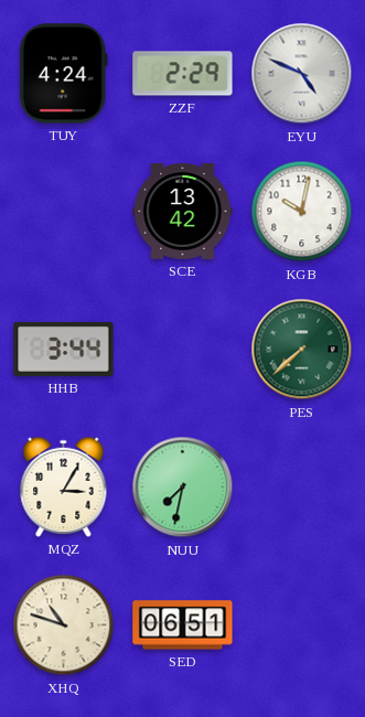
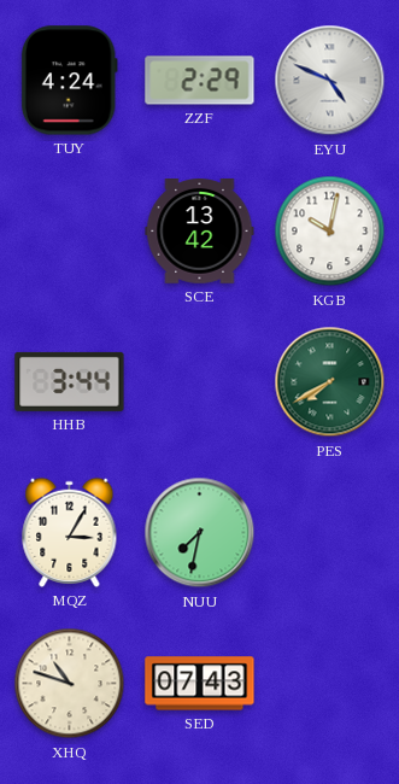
PES: 7:38 -> 7:40 (330, 382)
SED: 06:51 -> 07:43 (200, 684)
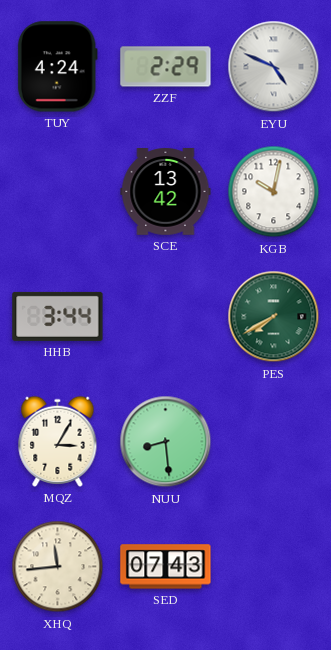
NUU: 7:32 -> 8:29 (166, 442)
XHQ: 10:48 -> 11:44 (58, 567)
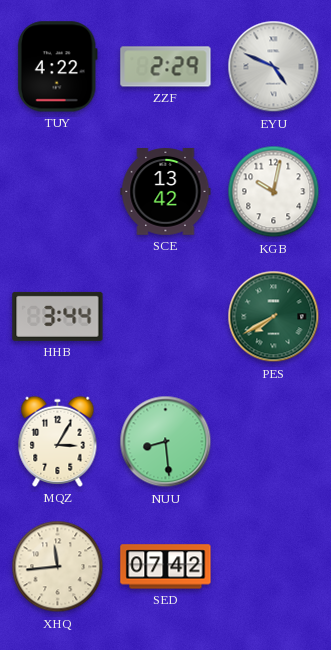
TUY: 4:24 -> 4:22 (57, 67)
SED: 07:43 -> 07:42 (166, 567)
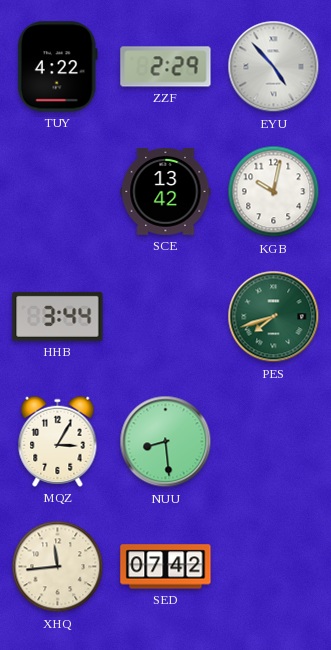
EYU: 4:49 -> 4:53 (274, 67)
PES: 7:40 -> 7:42 (274, 317)
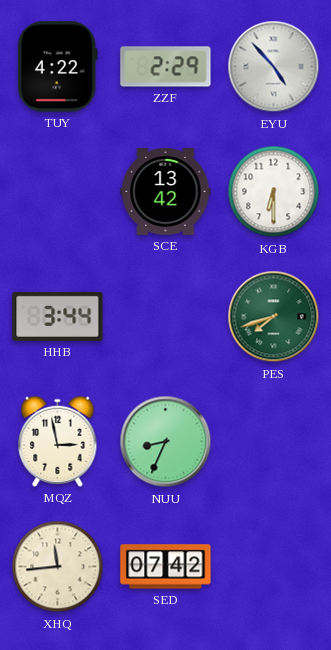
KGB: 10:02 -> 6:30 (274, 192)
MQZ: 3:05 -> 2:58 (58, 441)
NUU: 8:29 -> 8:34 (166, 442)
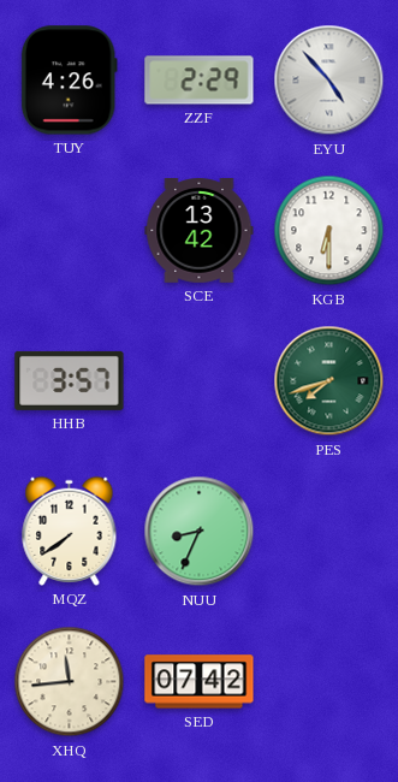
TUY: 4:22 -> 4:26 (69, 81)
HHB: 3:44 -> 3:57 (70, 380)
MQZ: 2:58 -> 7:39 (70, 531)
